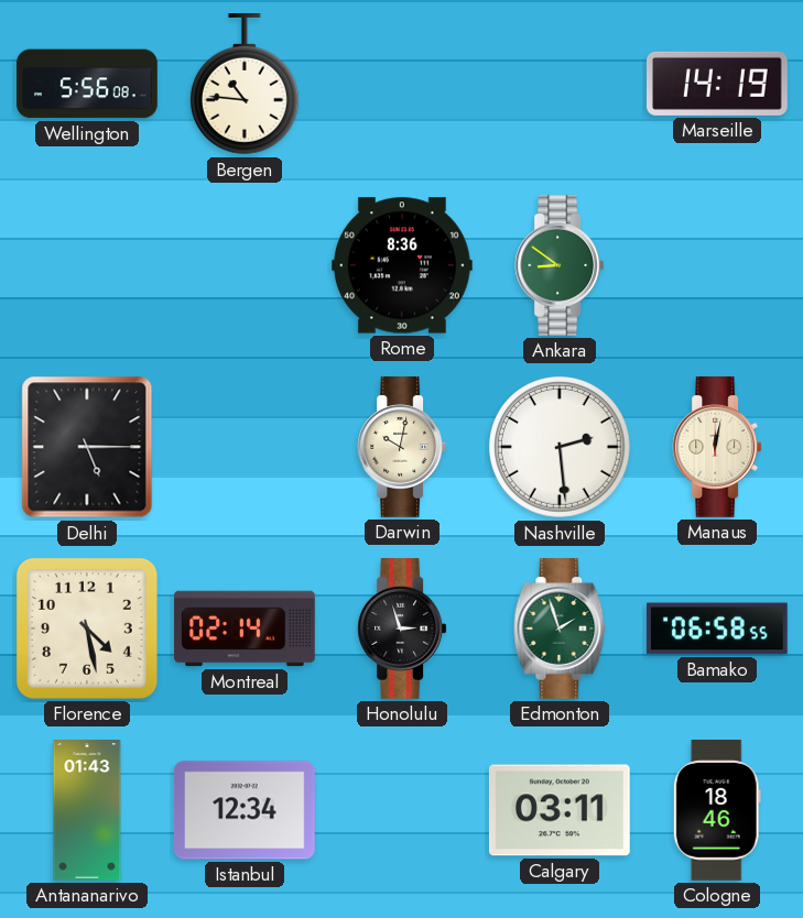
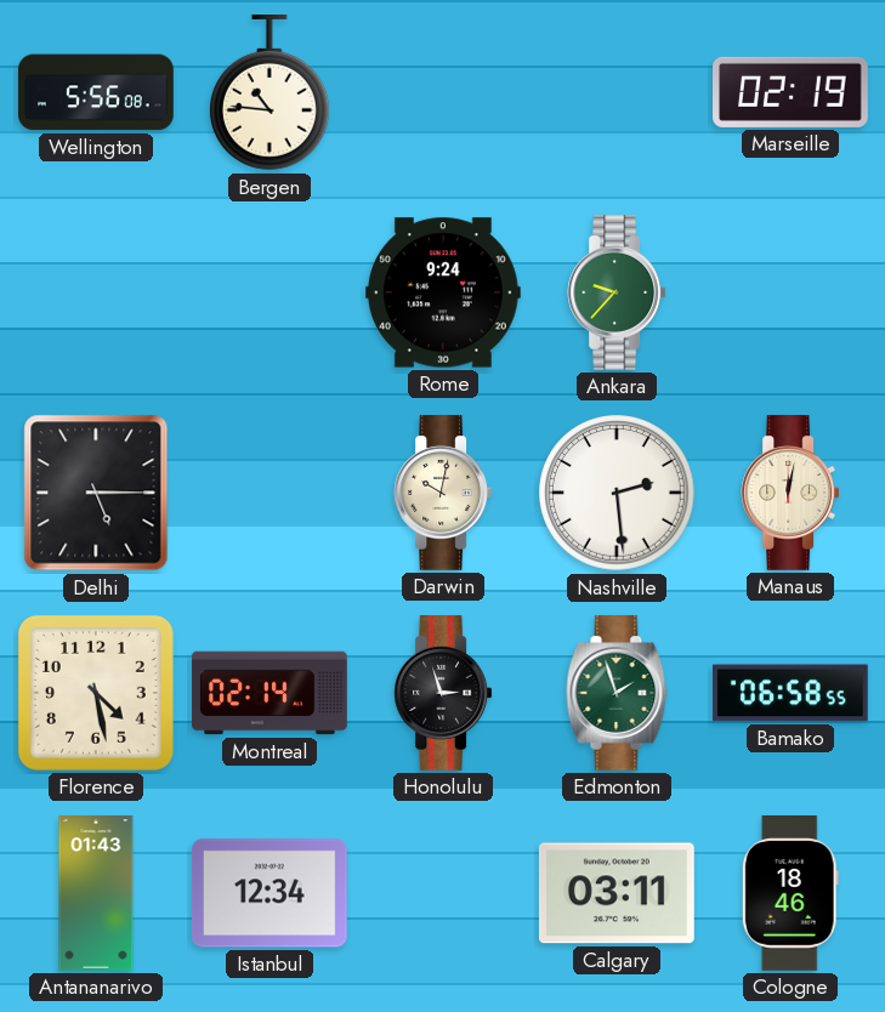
Marseille: 14:19 -> 02:19 (792, 92)
Rome: 8:36 -> 9:24 (444, 292)
Ankara: 8:51 -> 9:37 (617, 294)
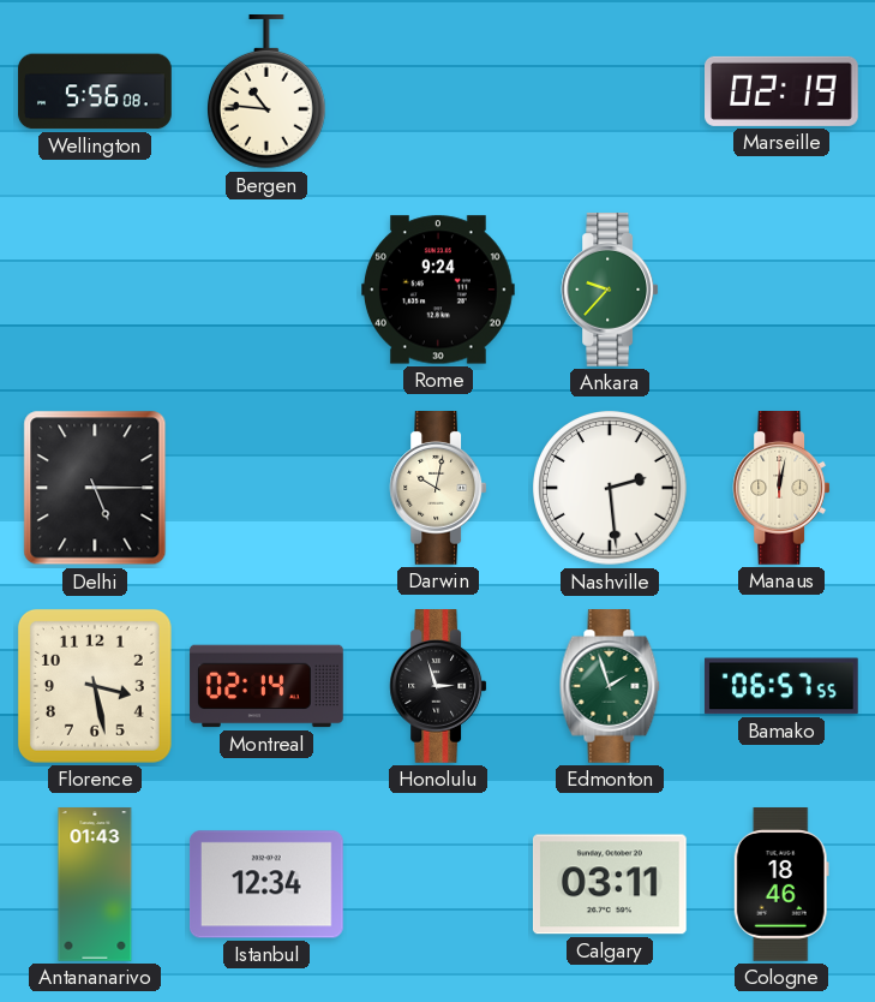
Florence: 4:28 -> 3:28 (95, 686)
Bamako: 06:58 -> 06:57 (781, 686)
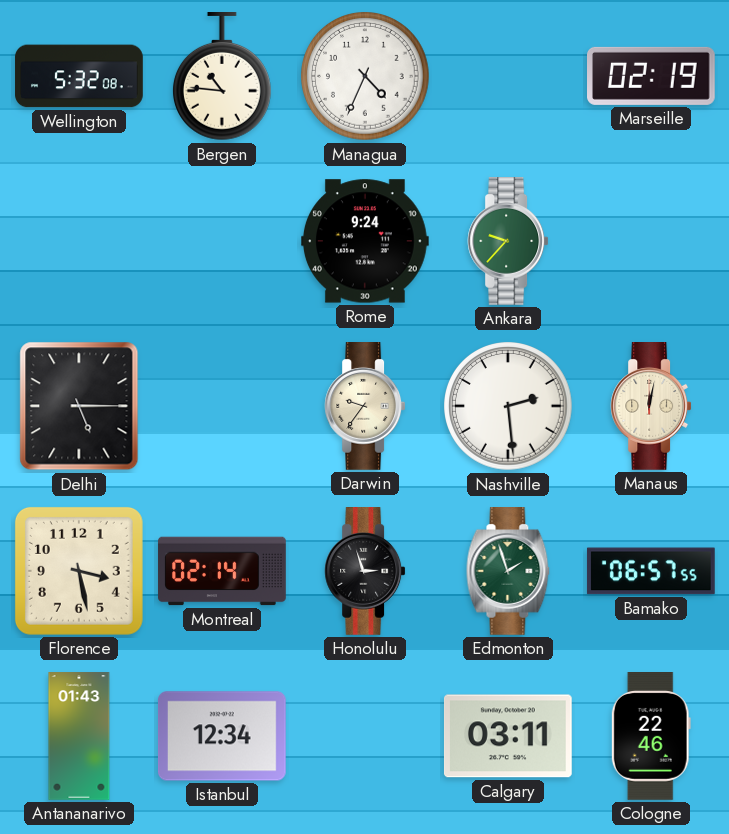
Wellington: 5:56 -> 5:32 (79, 76)
Managua: none -> 4:34 (366, 77)
Darwin: 10:02 -> 9:36 (365, 407)
Cologne: 18:46 -> 22:46 (651, 737)
